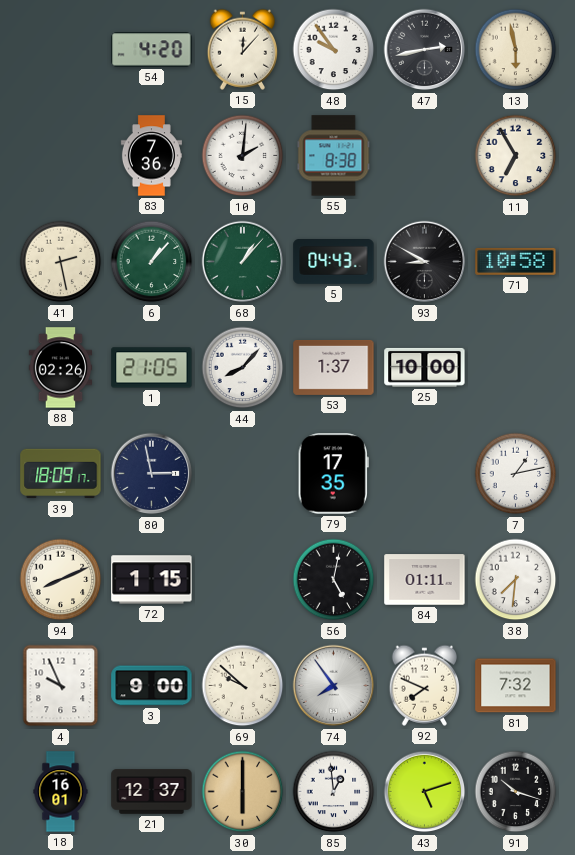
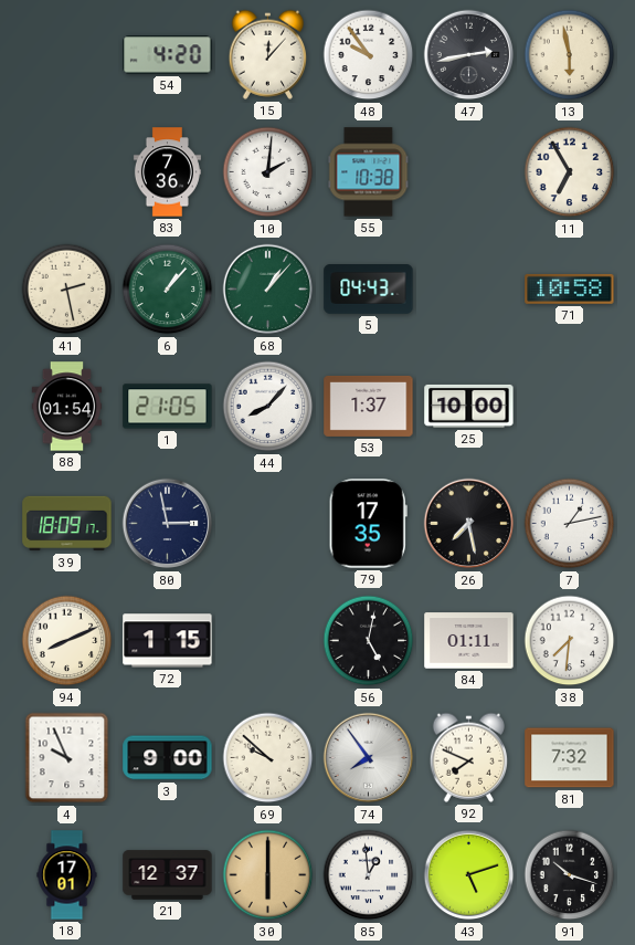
55: 8:38 -> 10:38 (369, 172)
93: 8:50 -> none (425, 262)
88: 02:26 -> 01:54 (67, 407)
26: none -> 7:28 (469, 524)
18: 16:01 -> 17:01 (67, 875)
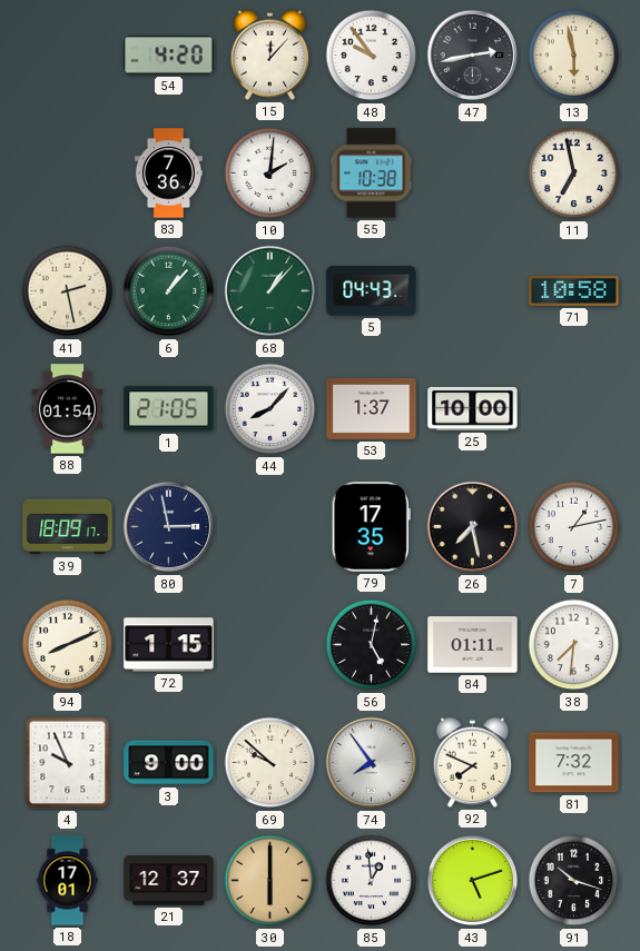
11: 6:55 -> 6:58 (574, 174)
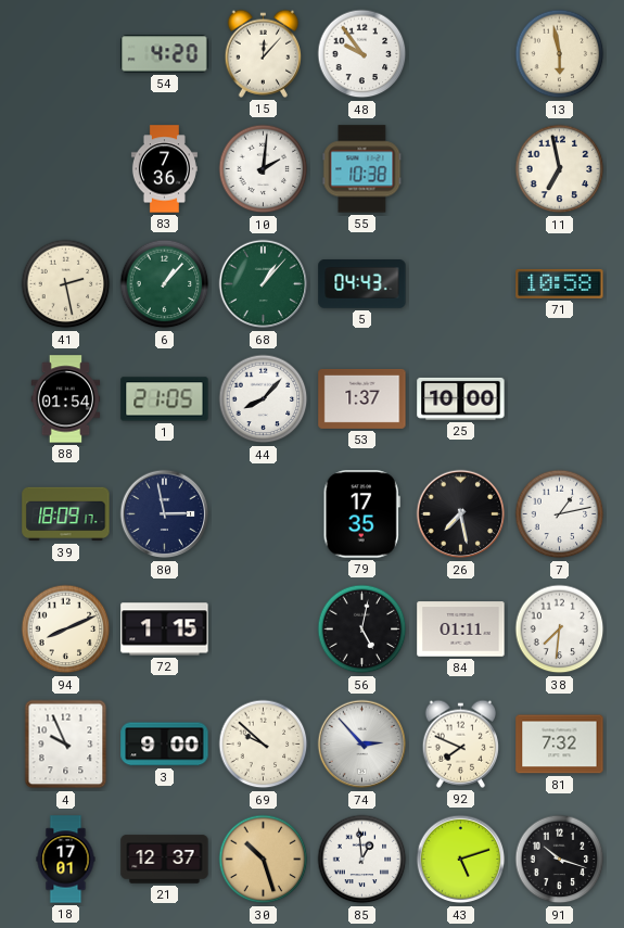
47: 2:43 -> none (473, 56)
74: 7:54 -> 2:53 (362, 745)
30: 6:00 -> 10:27 (264, 860)
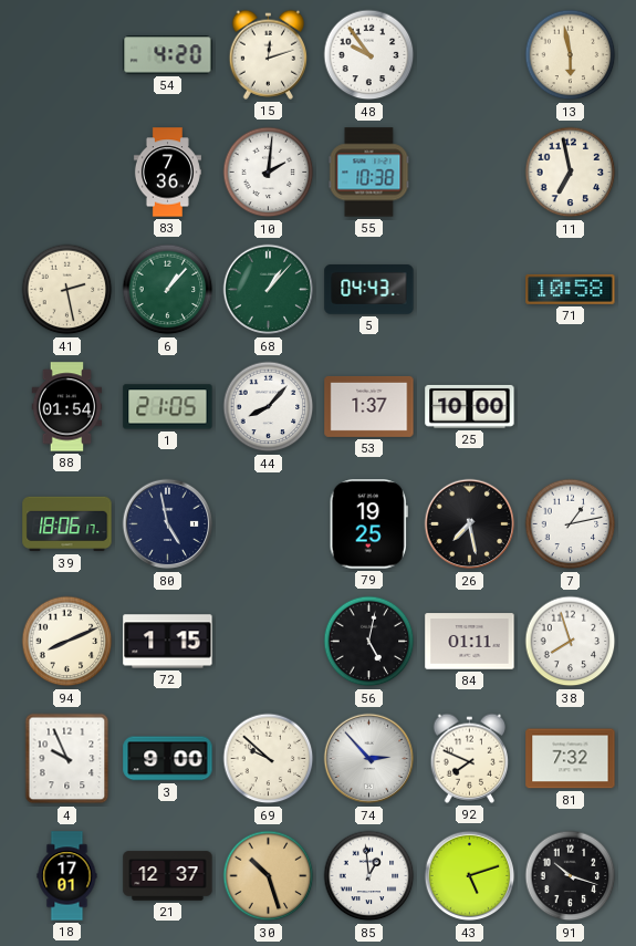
15: 12:07 -> 12:12 (269, 54)
39: 18:09 -> 18:06 (67, 524)
80: 2:58 -> 4:58 (168, 524)
79: 17:35 -> 19:25 (368, 524)
38: 7:31 -> 7:57 (571, 642)
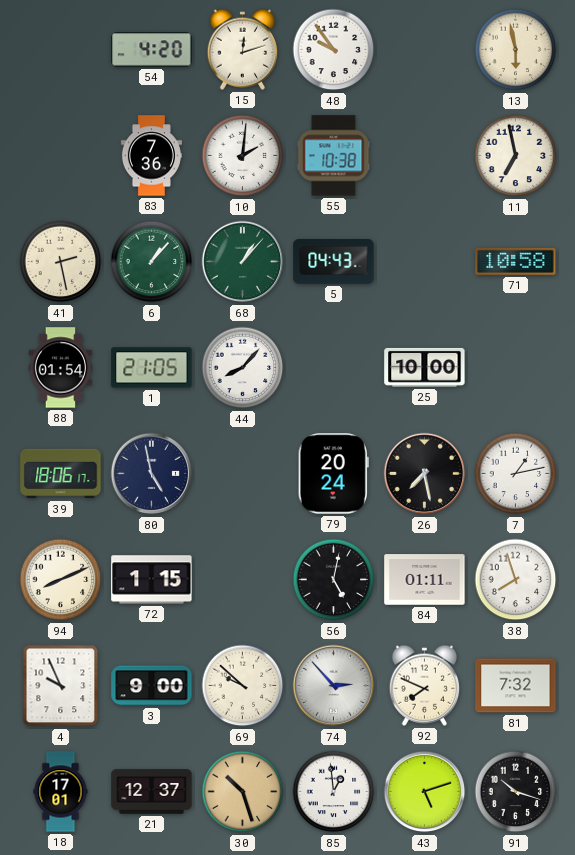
53: 1:37 -> none (369, 406)
79: 19:25 -> 20:24 (333, 474)
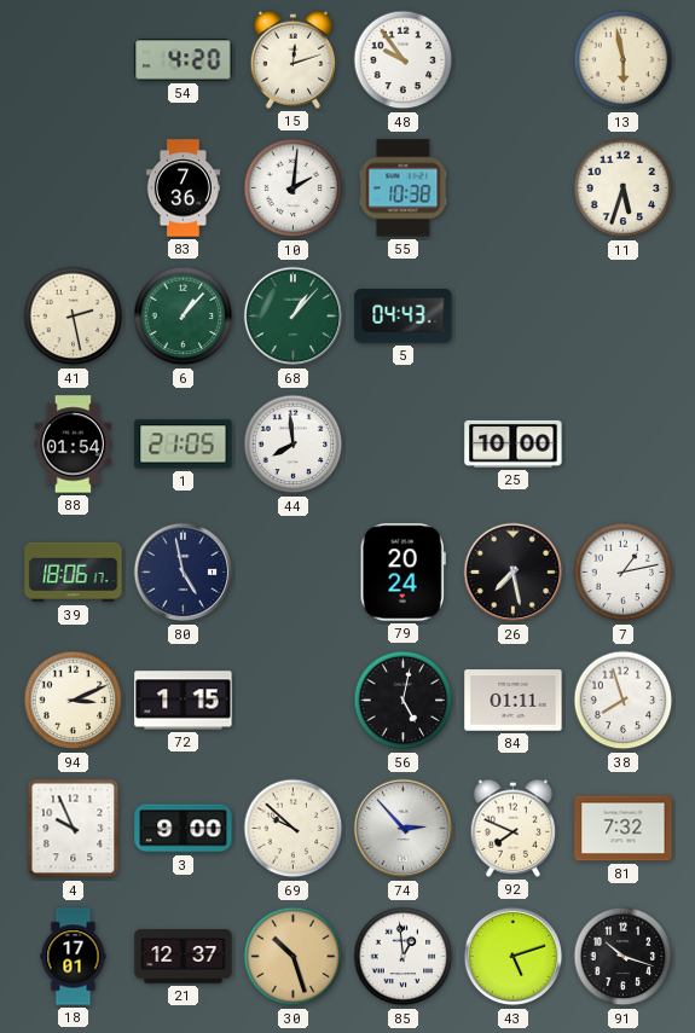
11: 6:58 -> 5:33 (624, 188)
71: 10:58 -> none (516, 261)
44: 8:07 -> 7:59 (294, 445)
94: 8:11 -> 3:11 (74, 701)
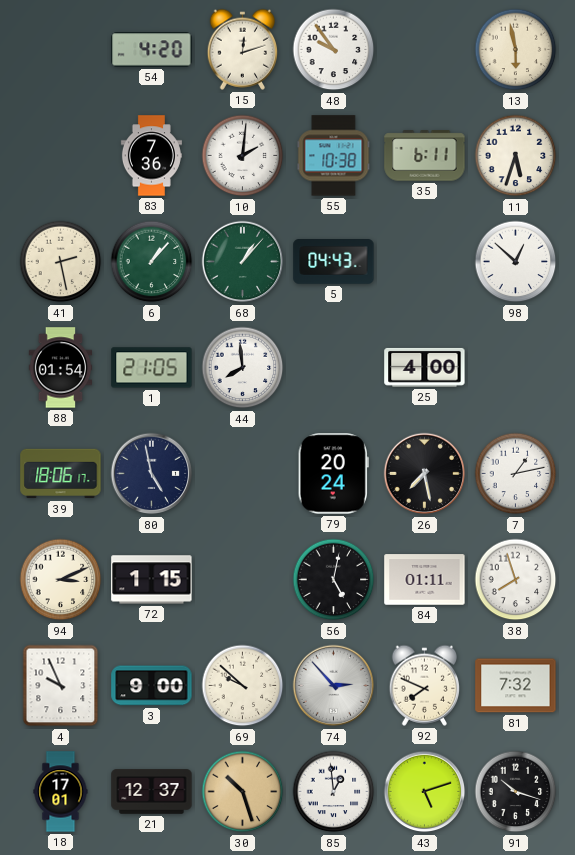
35: none -> 6:11 (425, 156)
98: none -> 12:52 (516, 262)
25: 10:00 -> 4:00 (425, 367)
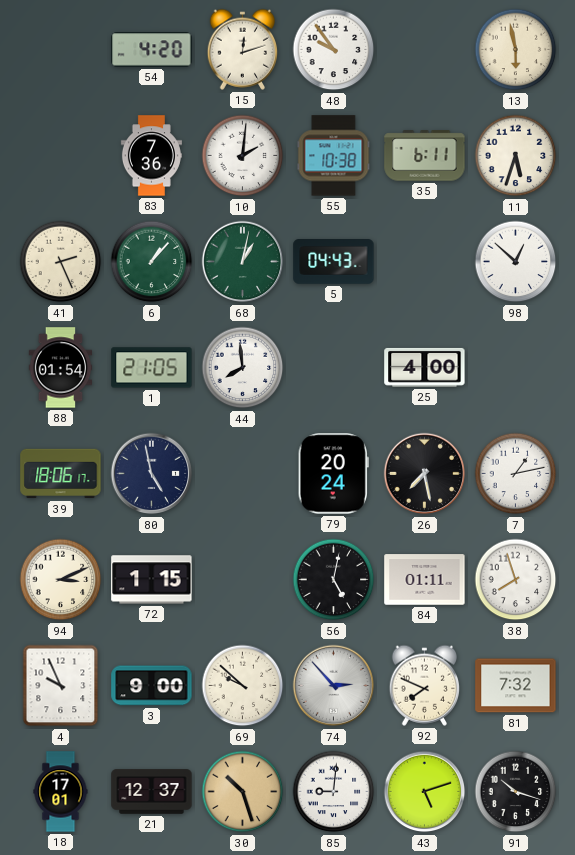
41: 2:28 -> 2:26 (61, 262)
68: 1:07 -> 1:02 (243, 262)
85: 12:59 -> 9:01 (334, 792)
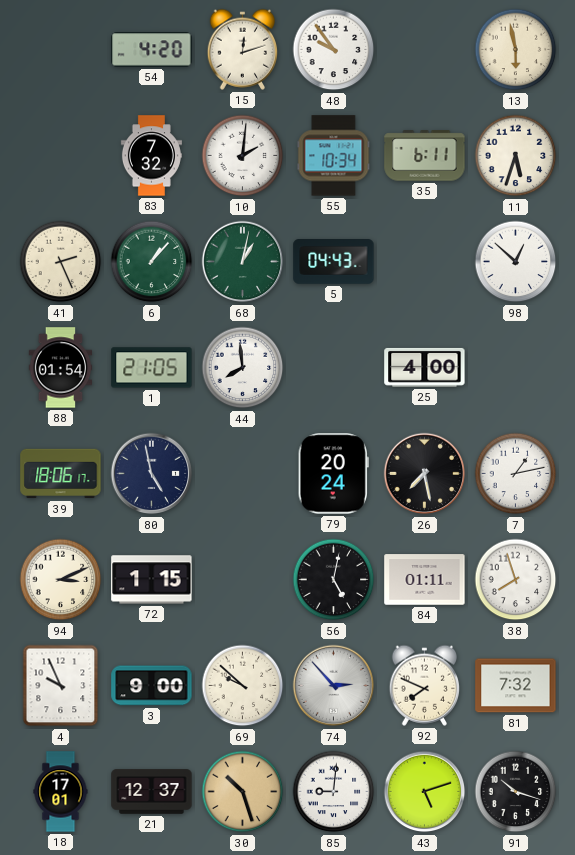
83: 7:36 -> 7:32 (151, 156)
55: 10:38 -> 10:34 (334, 156)
